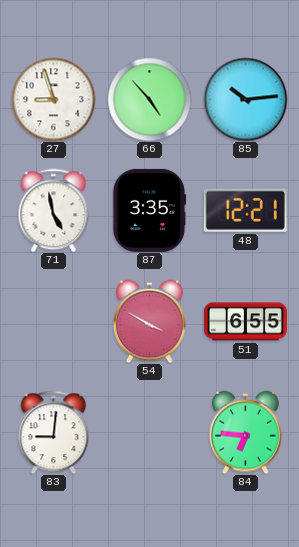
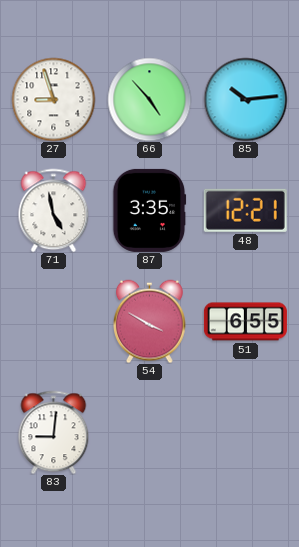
84: 6:46 -> none (246, 432)
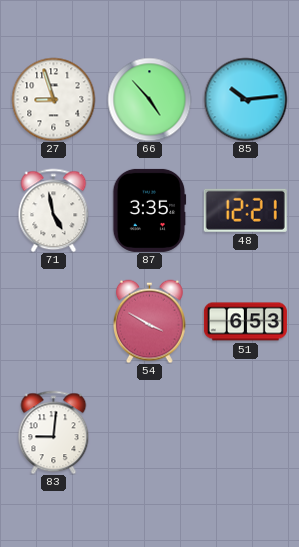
51: 6:55 -> 6:53 (245, 322)
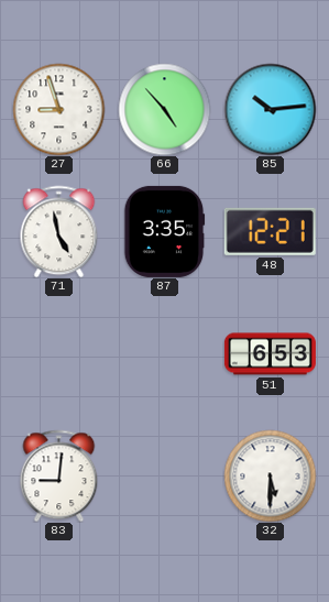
54: 3:50 -> none (150, 321)
32: none -> 5:30 (270, 475)
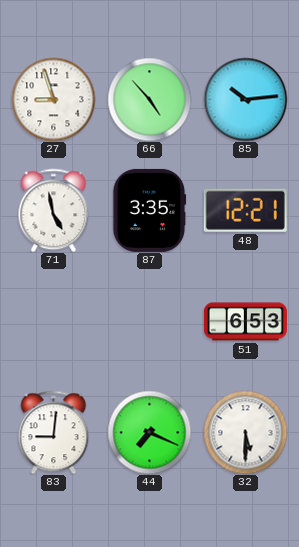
44: none -> 7:19 (149, 432)
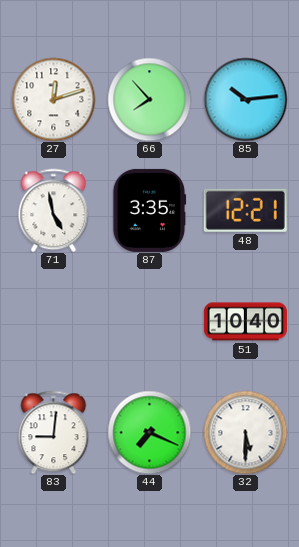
27: 8:57 -> 12:12 (53, 99)
66: 4:53 -> 7:53 (149, 99)
51: 6:53 -> 10:40 (245, 322)
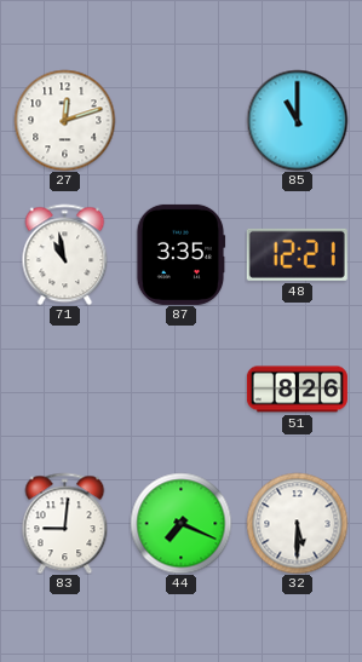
66: 7:53 -> none (149, 99)
85: 10:14 -> 11:00 (297, 120)
71: 4:58 -> 10:58 (65, 254)
51: 10:40 -> 8:26 (297, 390)
